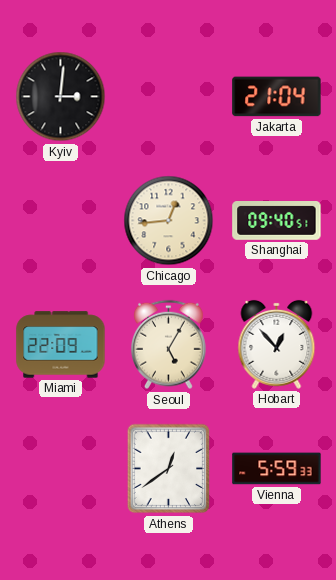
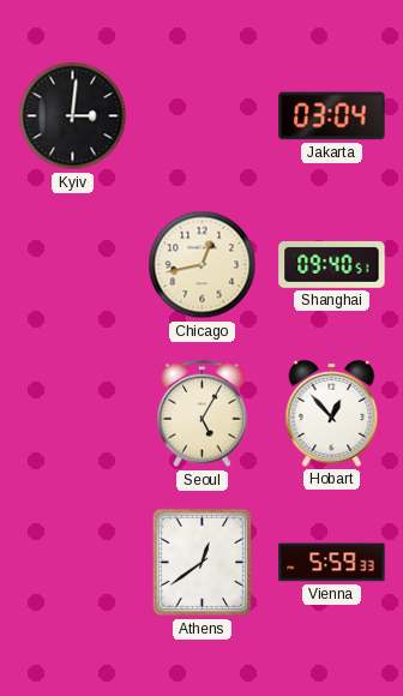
Jakarta: 21:04 -> 03:04 (332, 116)
Chicago: 12:44 -> 12:43 (203, 265)
Miami: 22:09 -> none (61, 345)
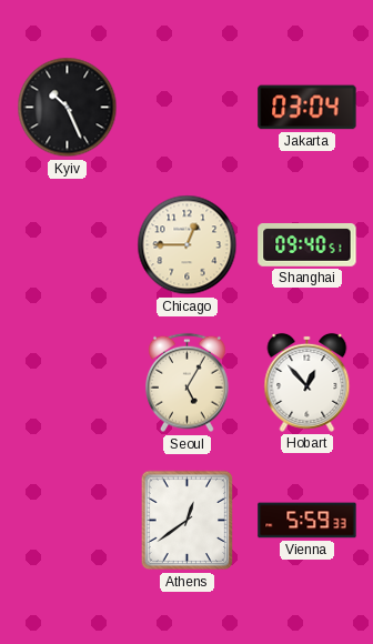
Kyiv: 3:01 -> 10:26 (68, 108)
Chicago: 12:43 -> 12:45 (188, 245)
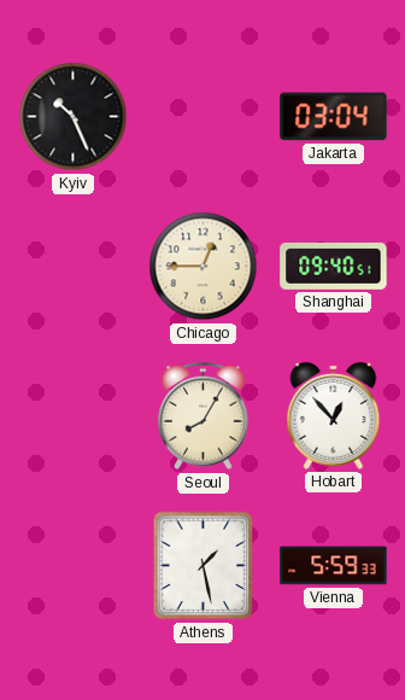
Seoul: 5:05 -> 8:05 (204, 416)
Athens: 12:39 -> 1:28 (204, 566)
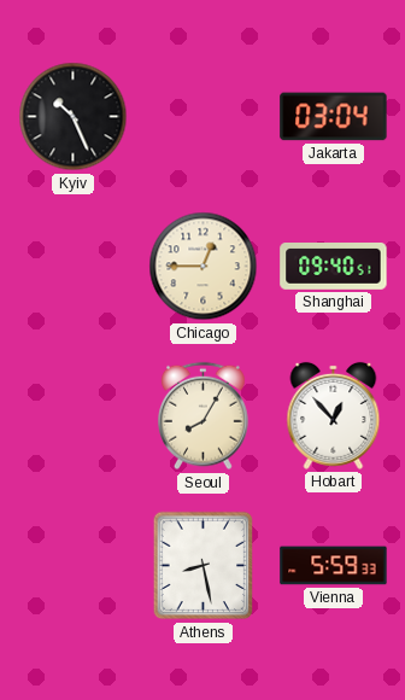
Athens: 1:28 -> 8:28 (204, 566)
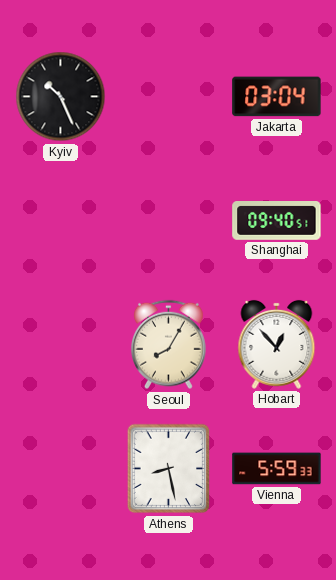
Chicago: 12:45 -> none (204, 267)
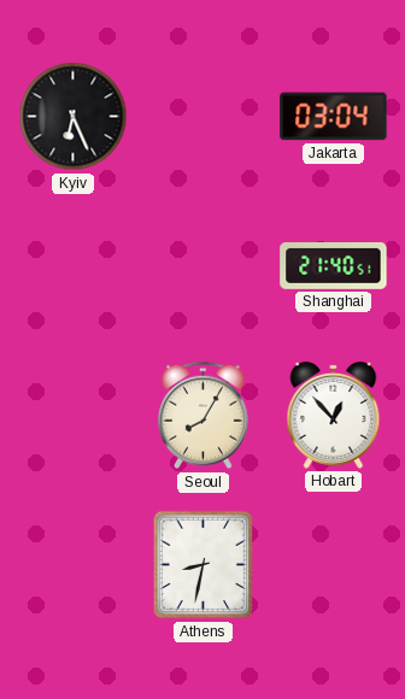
Kyiv: 10:26 -> 6:26 (74, 117)
Shanghai: 09:40 -> 21:40 (334, 266)
Athens: 8:28 -> 8:32 (204, 565)
Vienna: 5:59 -> none (277, 469)
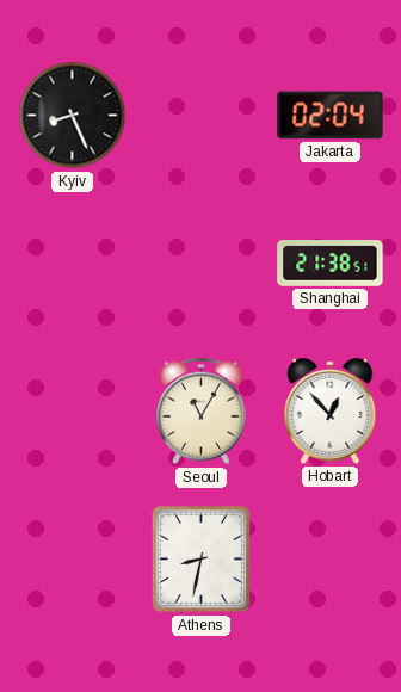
Kyiv: 6:26 -> 8:26 (73, 116)
Jakarta: 03:04 -> 02:04 (331, 116)
Shanghai: 21:40 -> 21:38 (331, 264)
Seoul: 8:05 -> 11:05 (202, 412)
